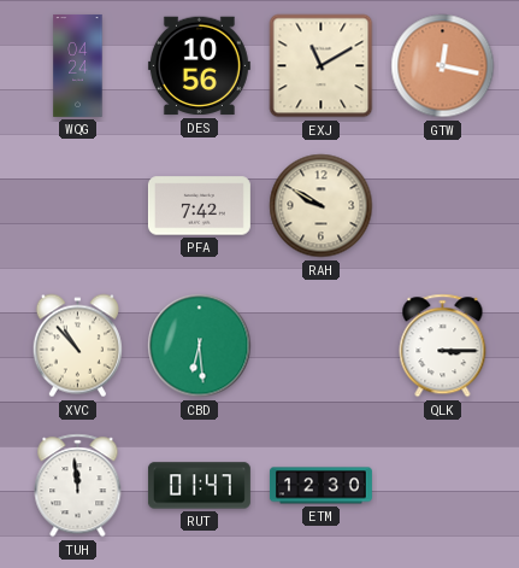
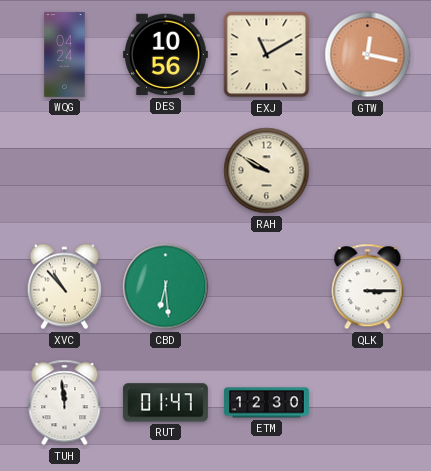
PFA: 7:42 -> none (199, 206)
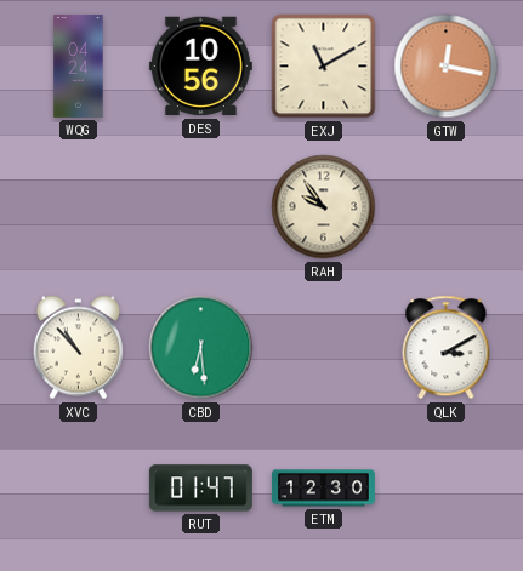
RAH: 9:50 -> 9:54 (324, 207)
QLK: 3:15 -> 3:10 (447, 348)
TUH: 11:59 -> none (65, 403)
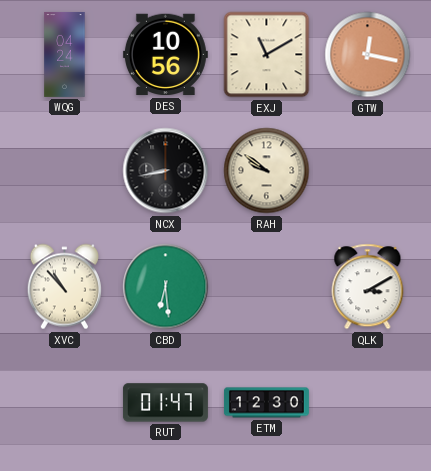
NCX: none -> 8:43 (166, 171)
RAH: 9:54 -> 9:51 (267, 171)
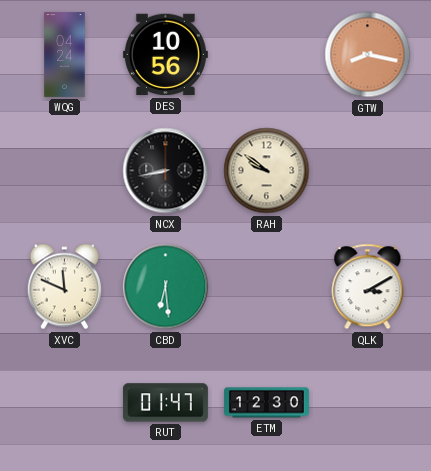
EXJ: 11:10 -> none (267, 55)
GTW: 12:17 -> 8:17 (368, 55)
XVC: 10:53 -> 11:49 (64, 287)
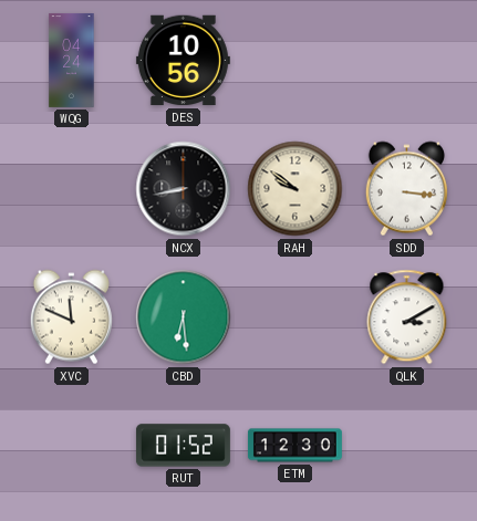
GTW: 8:17 -> none (368, 55)
SDD: none -> 3:16 (406, 189)
RUT: 01:47 -> 01:52 (183, 446)
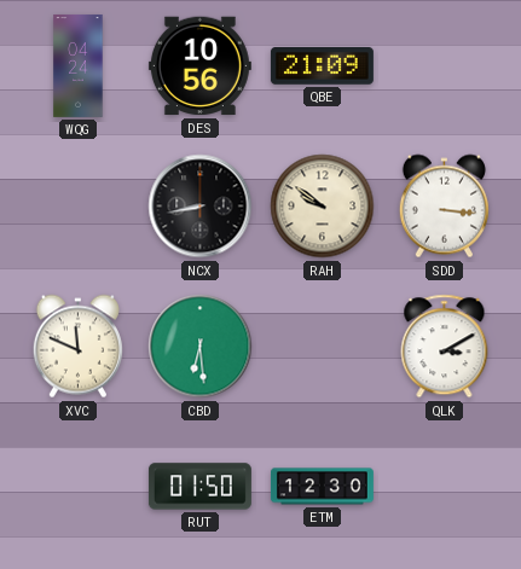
QBE: none -> 21:09 (322, 66)
RUT: 01:52 -> 01:50 (199, 487)
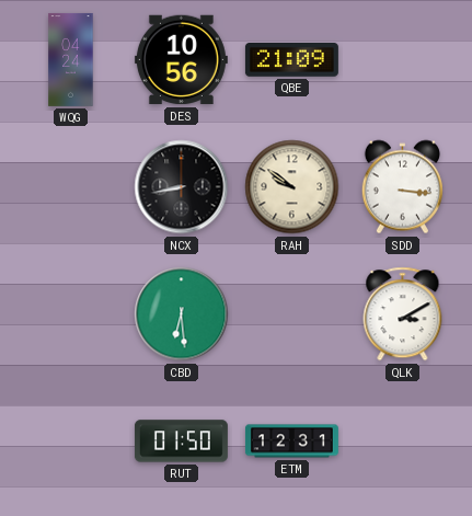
XVC: 11:49 -> none (77, 347)
ETM: 12:30 -> 12:31 (291, 442)
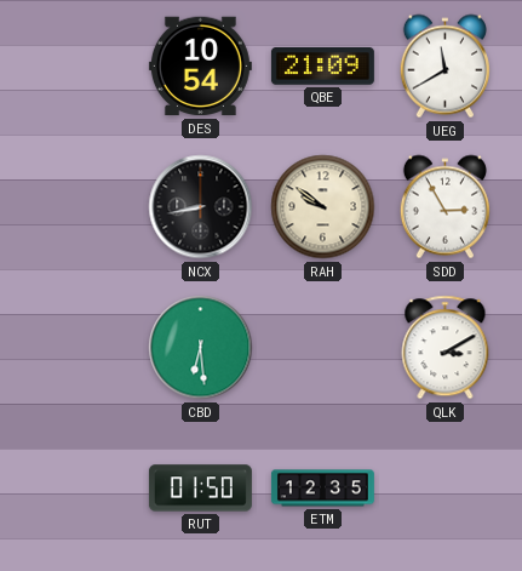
WQG: 04:24 -> none (71, 59)
DES: 10:56 -> 10:54 (200, 67)
UEG: none -> 11:40 (444, 67)
SDD: 3:16 -> 2:55 (444, 207)
ETM: 12:31 -> 12:35 (322, 489)
